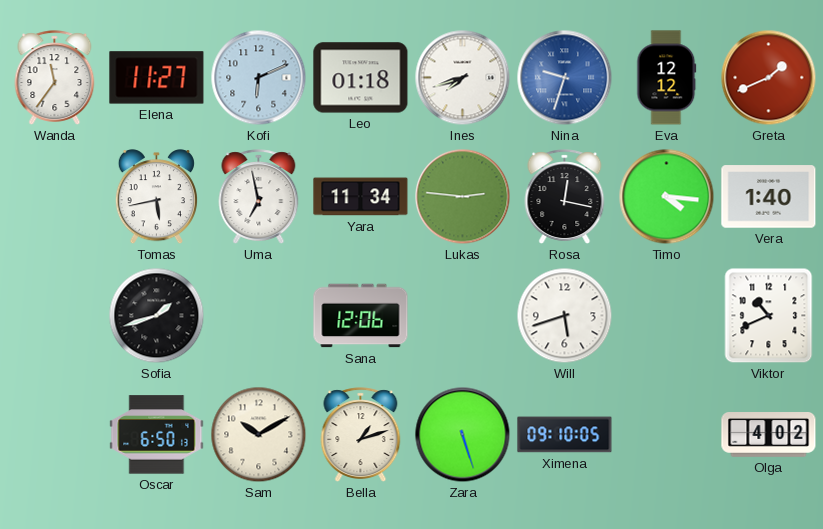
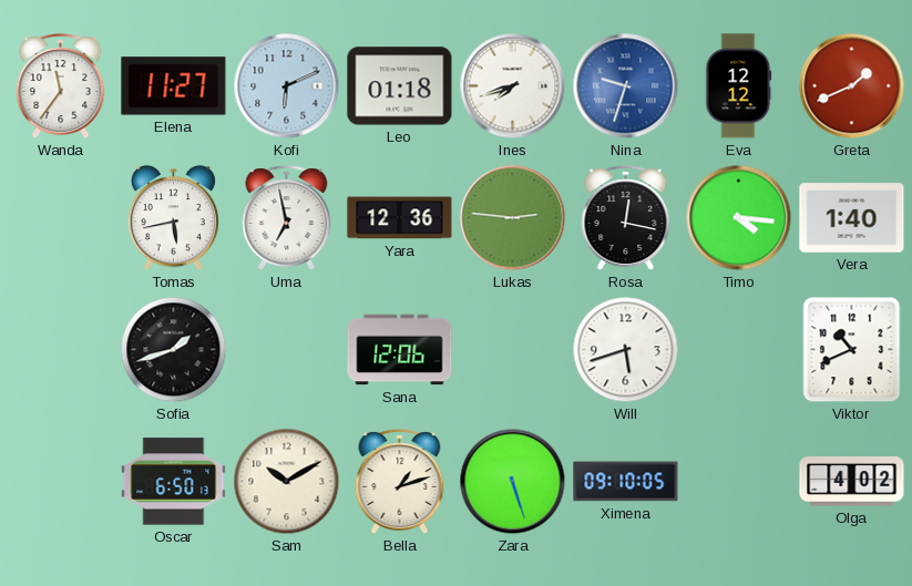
Yara: 11:34 -> 12:36 (400, 218)
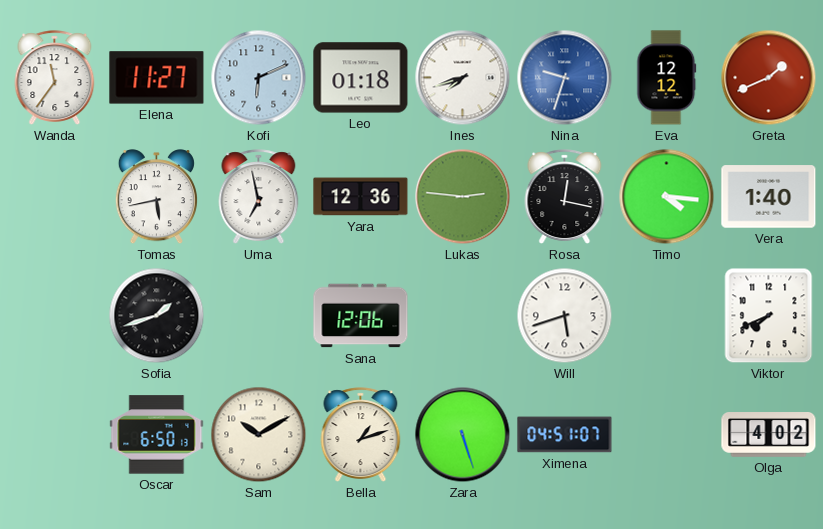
Viktor: 10:41 -> 7:41 (769, 316)
Ximena: 09:10 -> 04:51 (565, 435)
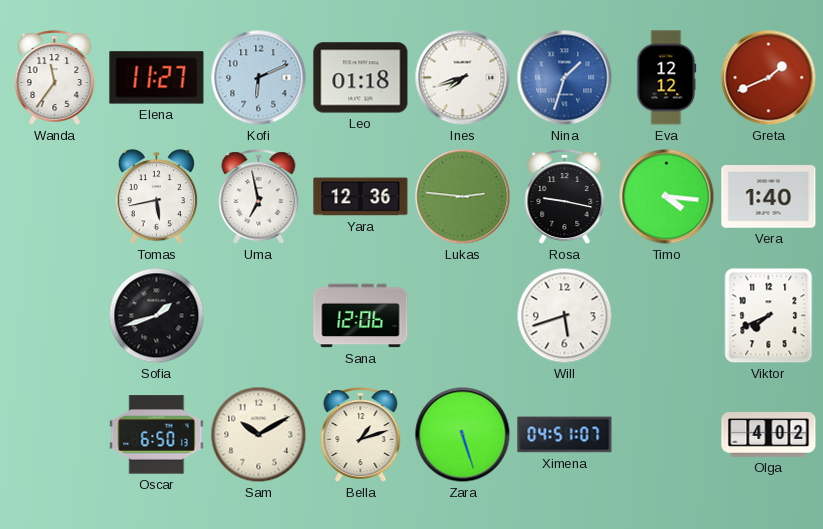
Nina: 9:33 -> 1:33 (565, 78)
Rosa: 12:17 -> 9:17 (565, 197)
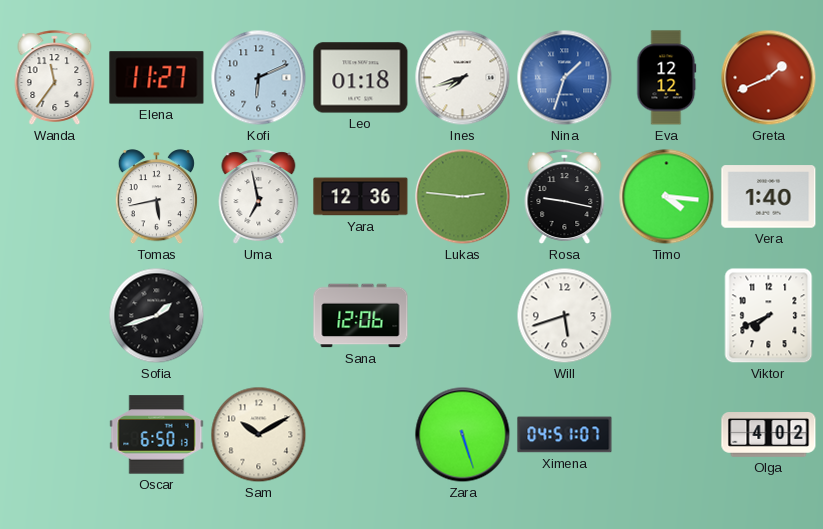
Bella: 1:12 -> none (361, 435)
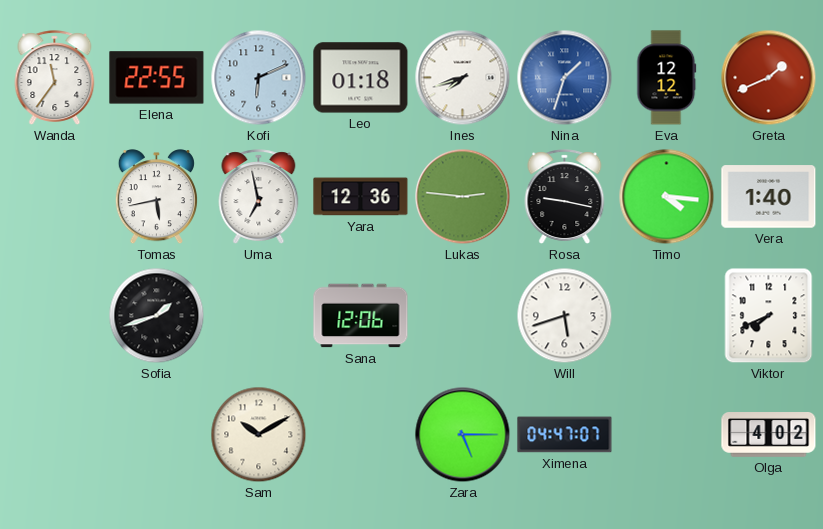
Elena: 11:27 -> 22:55 (157, 78)
Oscar: 6:50 -> none (157, 435)
Zara: 5:27 -> 5:15 (463, 435)
Ximena: 04:51 -> 04:47 (565, 435)
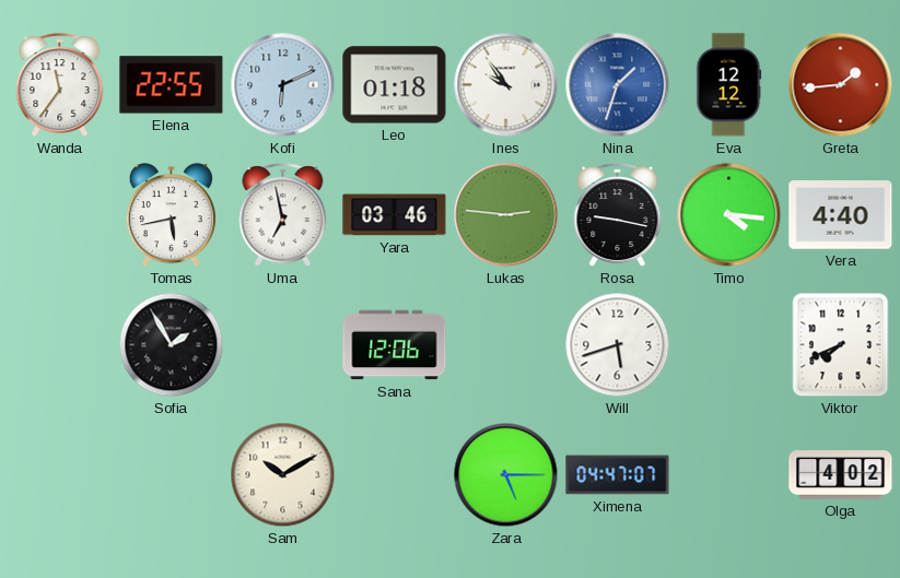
Ines: 7:42 -> 9:54 (506, 85)
Greta: 1:41 -> 1:44 (841, 85)
Yara: 12:36 -> 03:46 (395, 215)
Vera: 1:40 -> 4:40 (841, 215)
Sofia: 1:42 -> 1:55 (172, 345)
